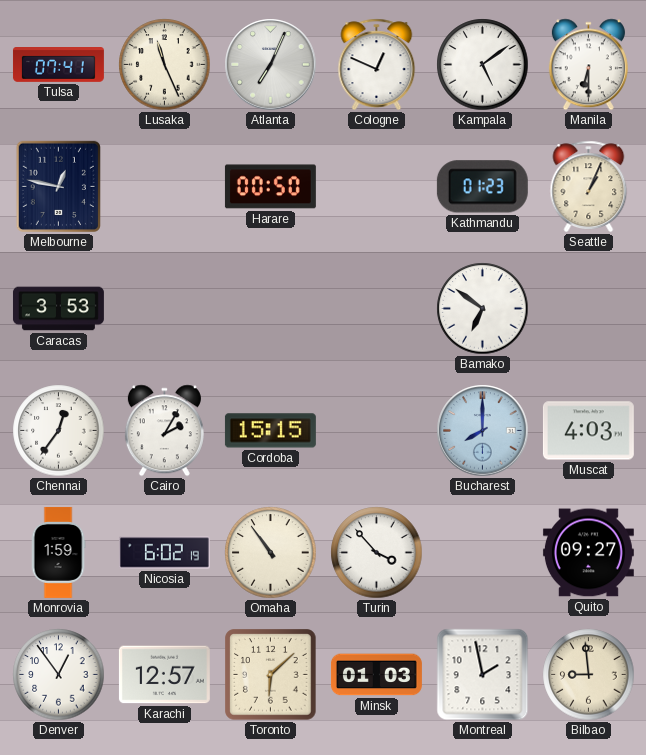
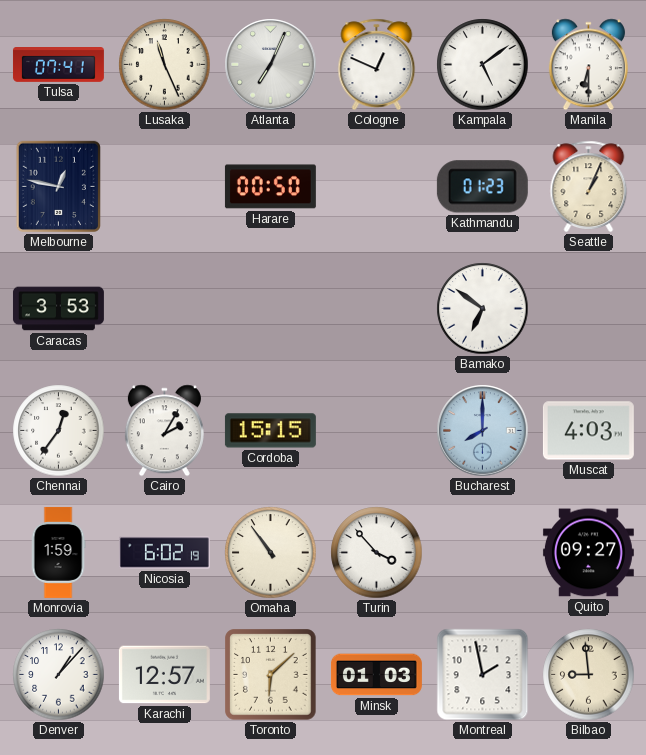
Denver: 12:54 -> 1:07 (59, 675)
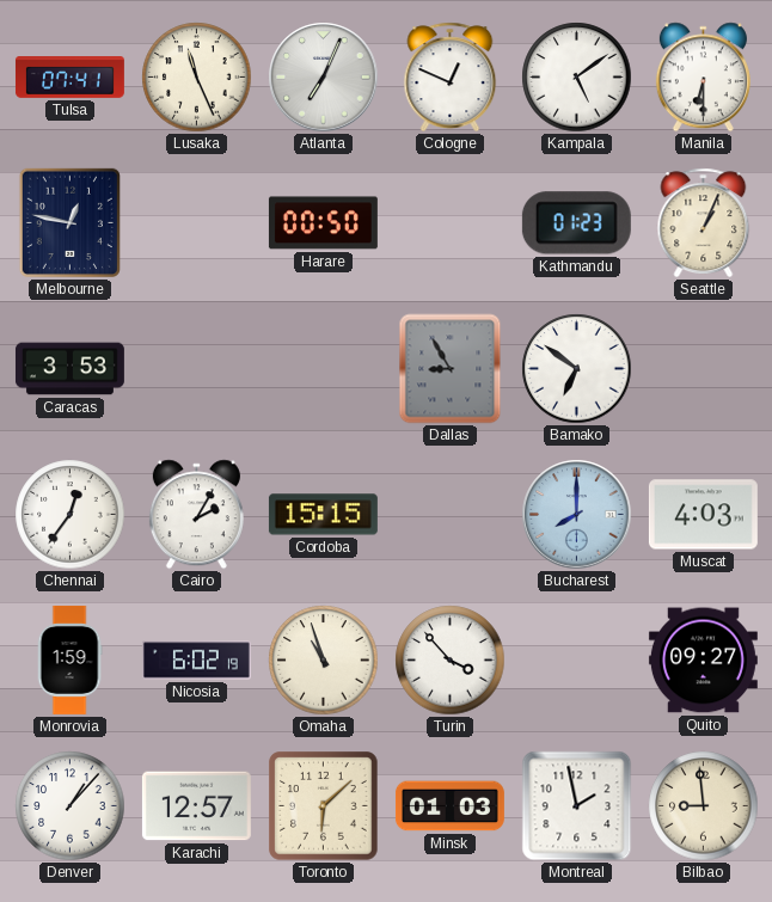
Dallas: none -> 8:55 (451, 369)
Omaha: 10:54 -> 10:57 (324, 661)
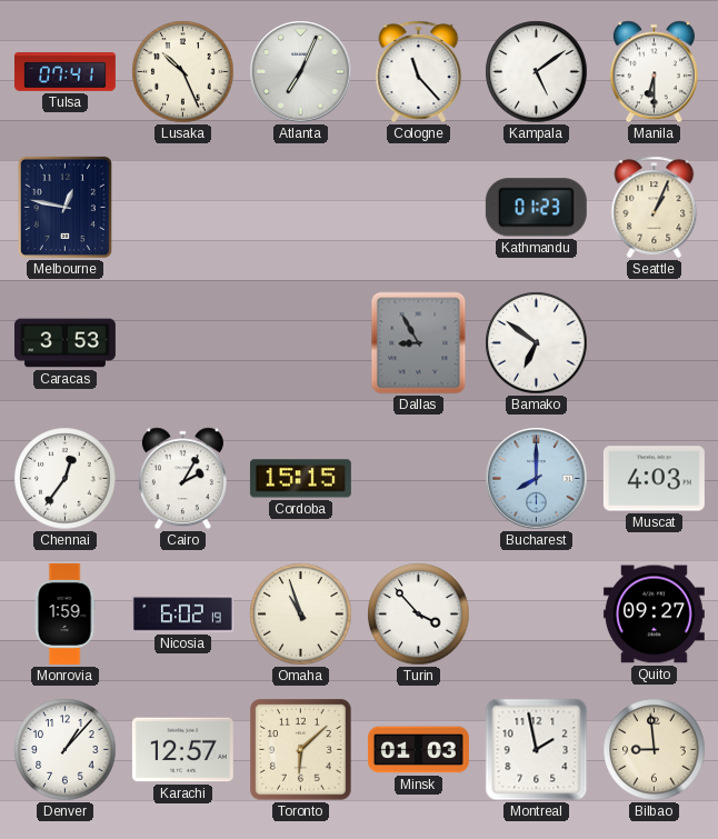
Lusaka: 11:26 -> 10:26 (183, 72)
Cologne: 12:49 -> 11:23 (419, 72)
Harare: 00:50 -> none (323, 223)
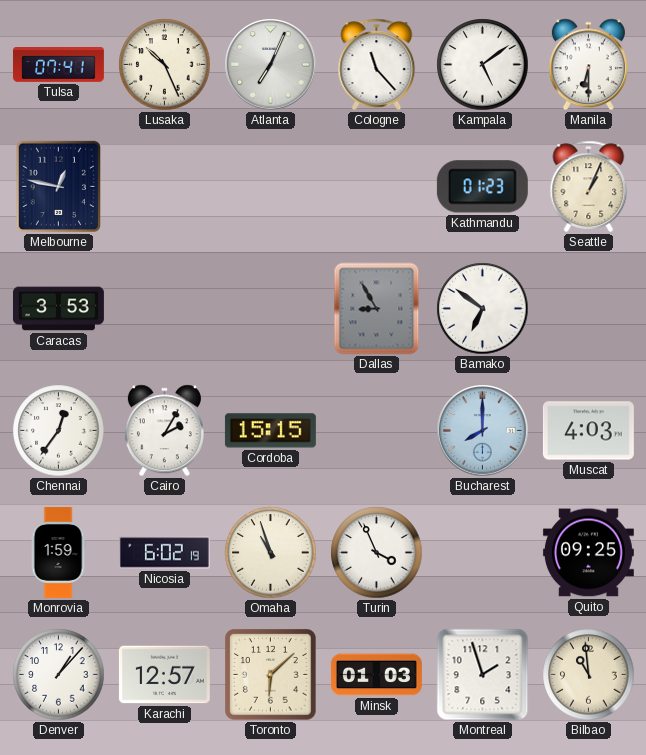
Turin: 3:53 -> 3:56 (377, 553)
Quito: 09:27 -> 09:25 (588, 553)
Montreal: 1:58 -> 1:57 (483, 675)
Bilbao: 8:59 -> 10:59 (589, 675)
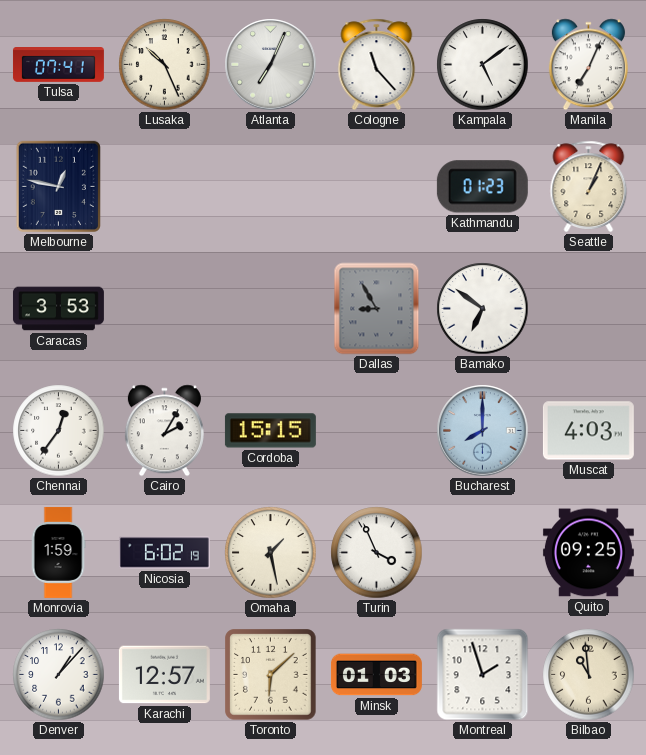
Manila: 6:30 -> 7:04 (588, 65)
Omaha: 10:57 -> 1:28 (271, 553)
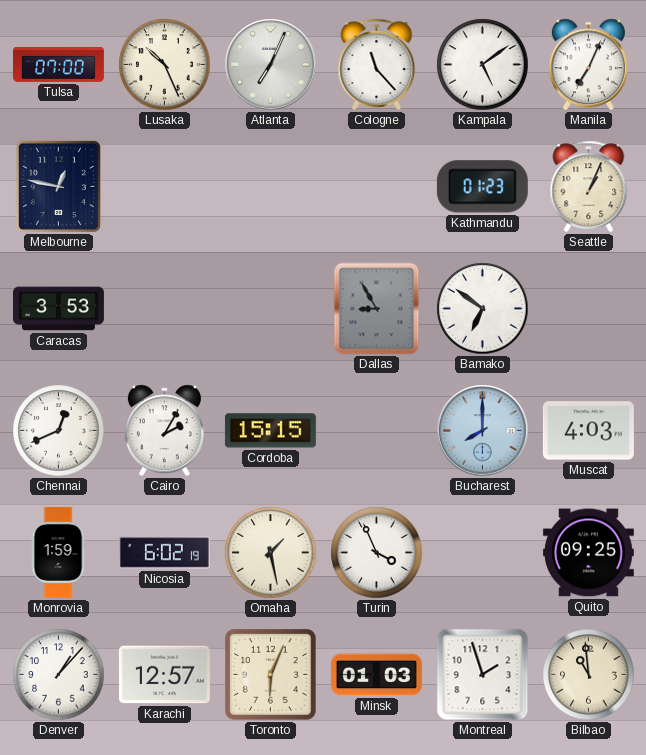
Tulsa: 07:41 -> 07:00 (58, 65)
Chennai: 12:36 -> 12:41 (59, 431)
Toronto: 6:08 -> 6:04 (271, 675)
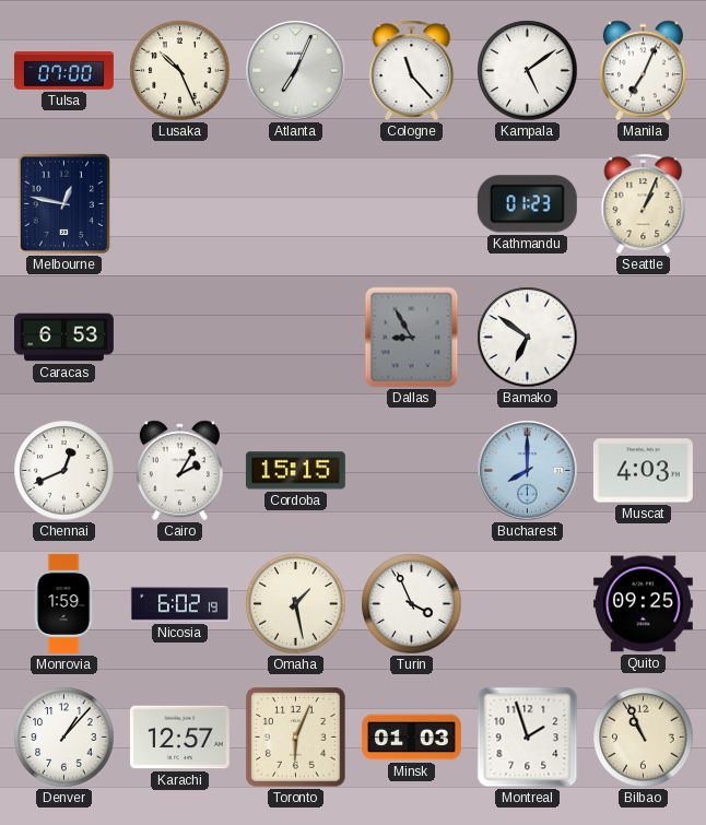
Caracas: 3:53 -> 6:53 (63, 338)
Bilbao: 10:59 -> 10:56 (644, 738)
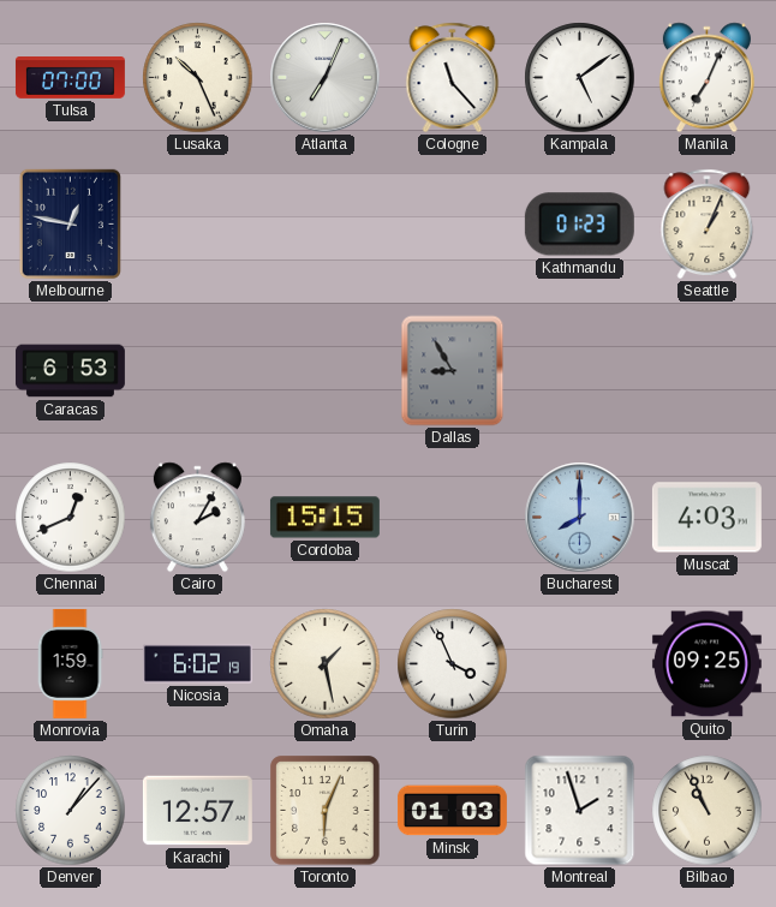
Bamako: 6:51 -> none (528, 338)
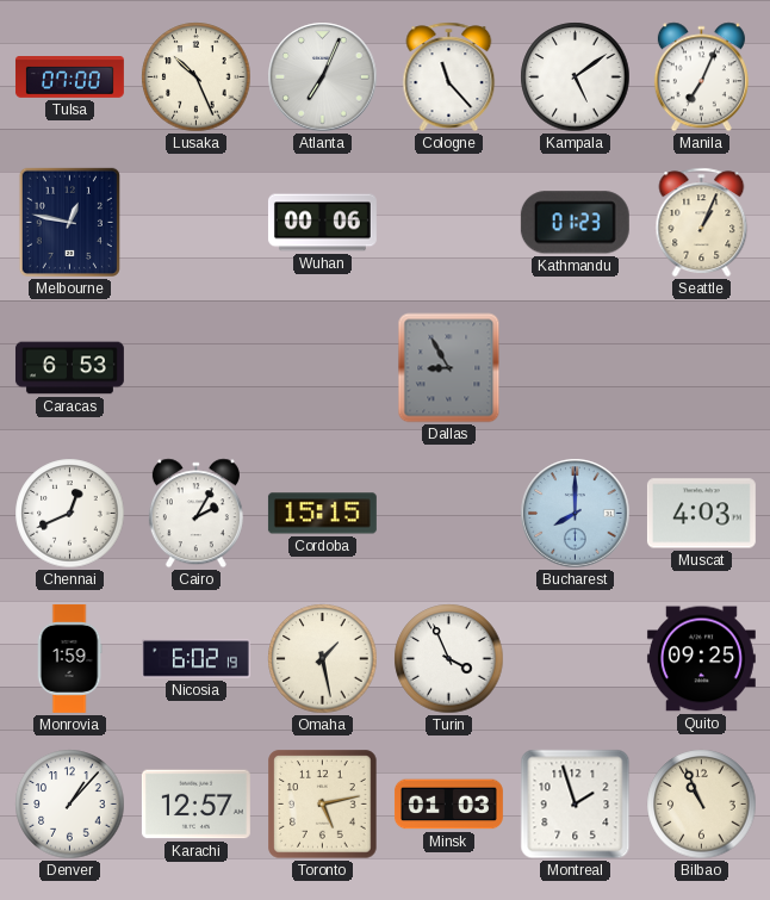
Wuhan: none -> 00:06 (322, 223)
Toronto: 6:04 -> 5:13 (323, 805)
